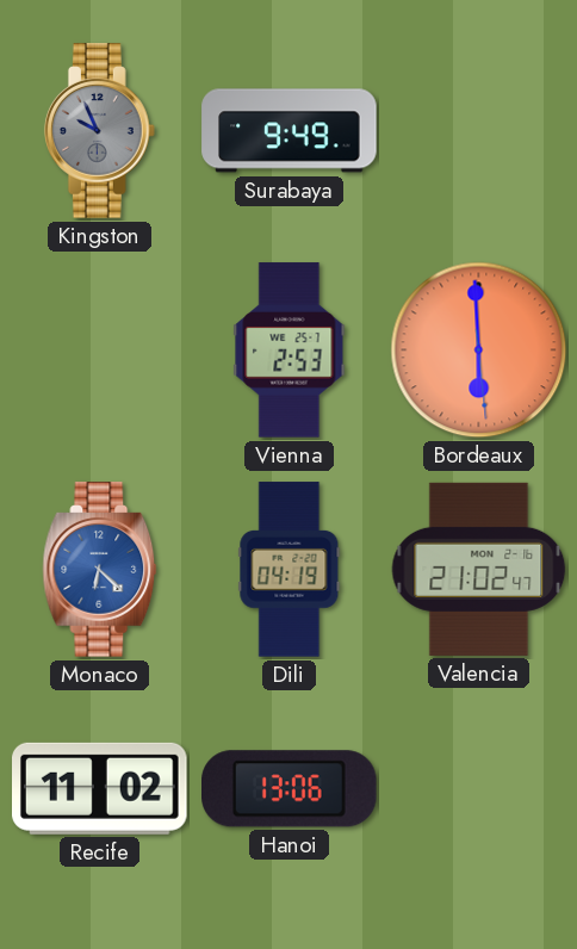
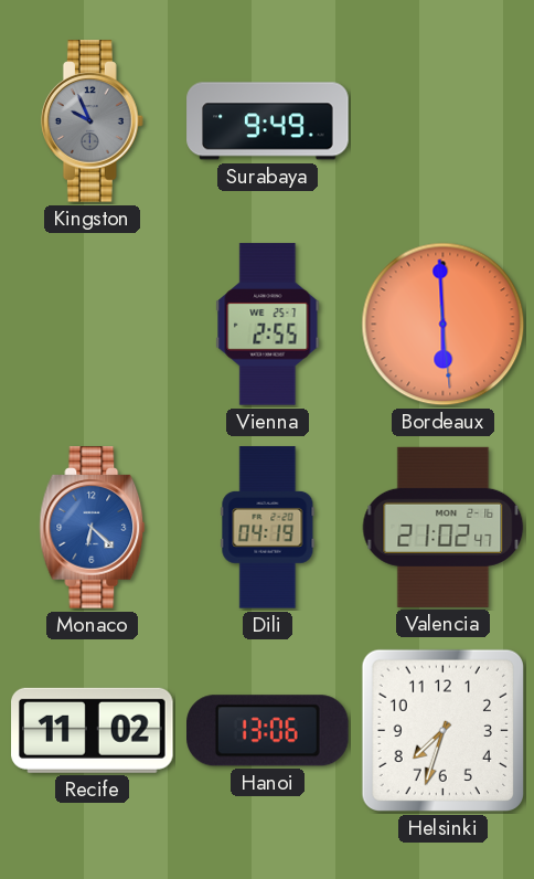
Vienna: 2:53 -> 2:55 (268, 325)
Helsinki: none -> 7:33 (442, 730)
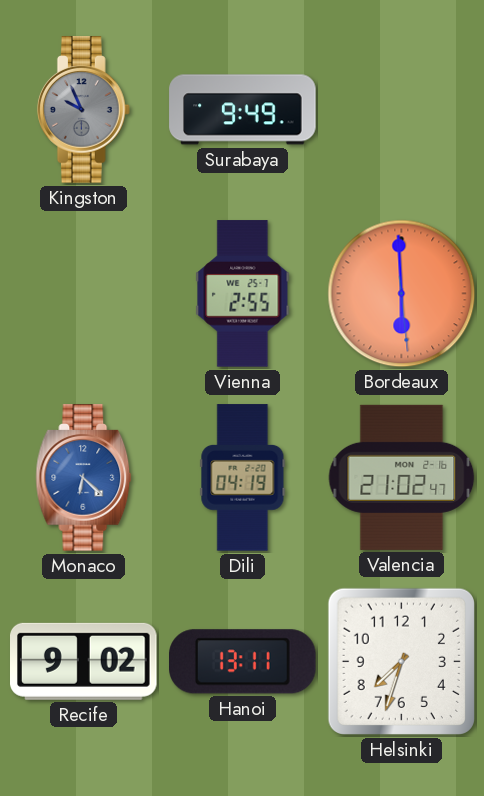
Recife: 11:02 -> 9:02 (84, 661)
Hanoi: 13:06 -> 13:11 (243, 662)
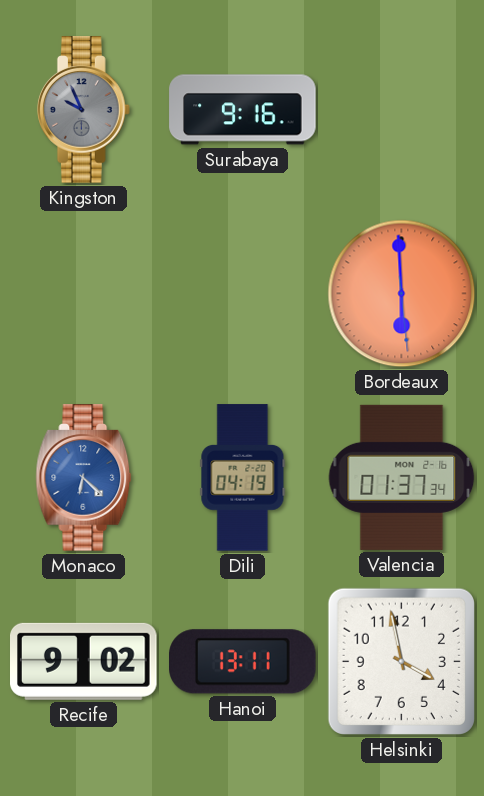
Surabaya: 9:49 -> 9:16 (243, 110)
Vienna: 2:55 -> none (243, 294)
Valencia: 21:02 -> 01:37 (402, 477)
Helsinki: 7:33 -> 3:58 (401, 661)
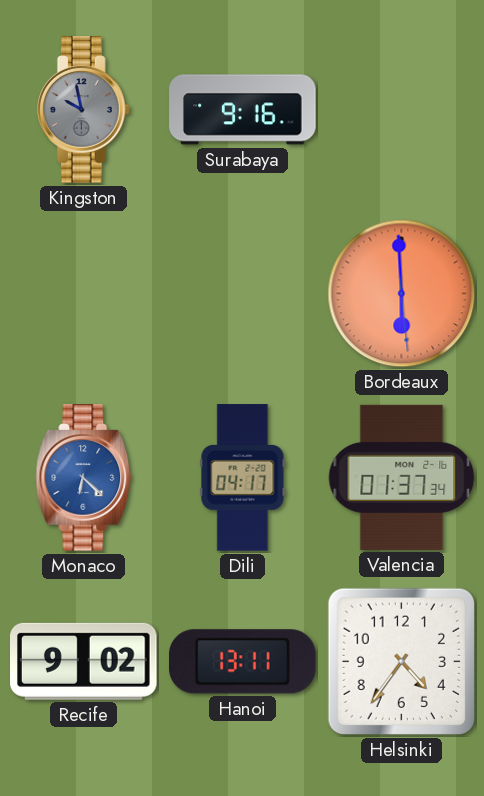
Kingston: 9:56 -> 9:58 (83, 110)
Dili: 04:19 -> 04:17 (243, 478)
Helsinki: 3:58 -> 4:36 (401, 661)
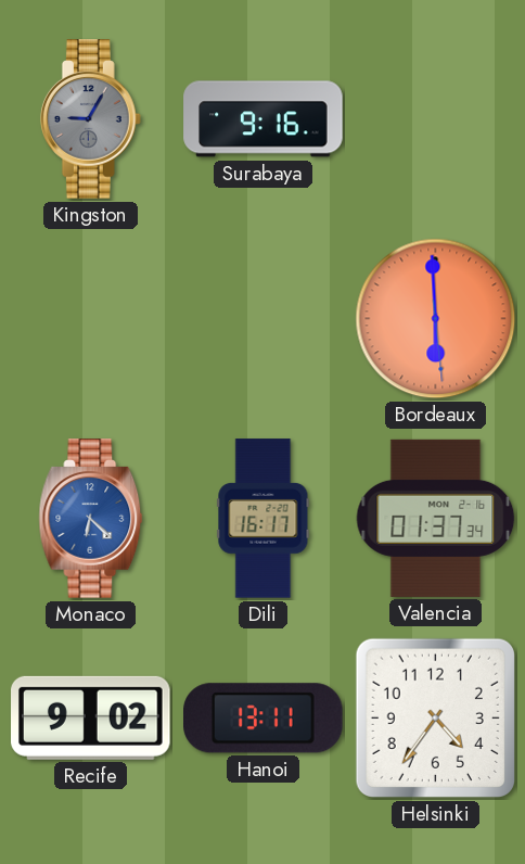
Kingston: 9:58 -> 9:05 (90, 119)
Dili: 04:17 -> 16:17 (264, 519)
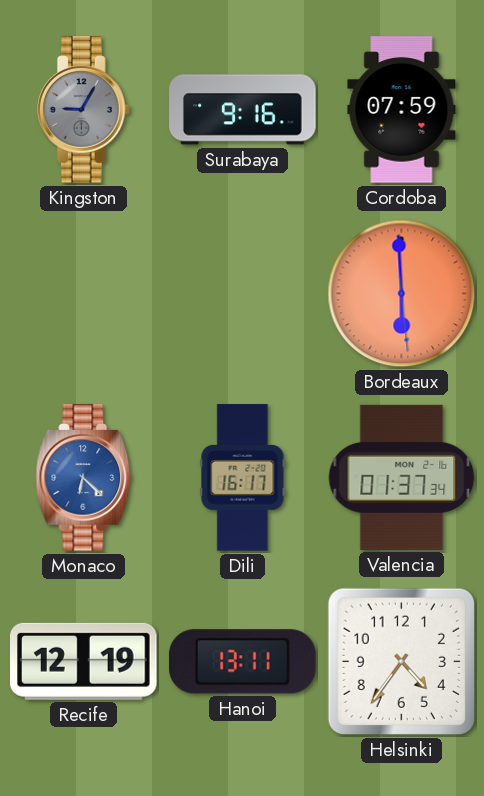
Cordoba: none -> 07:59 (402, 110)
Recife: 9:02 -> 12:19 (84, 661)
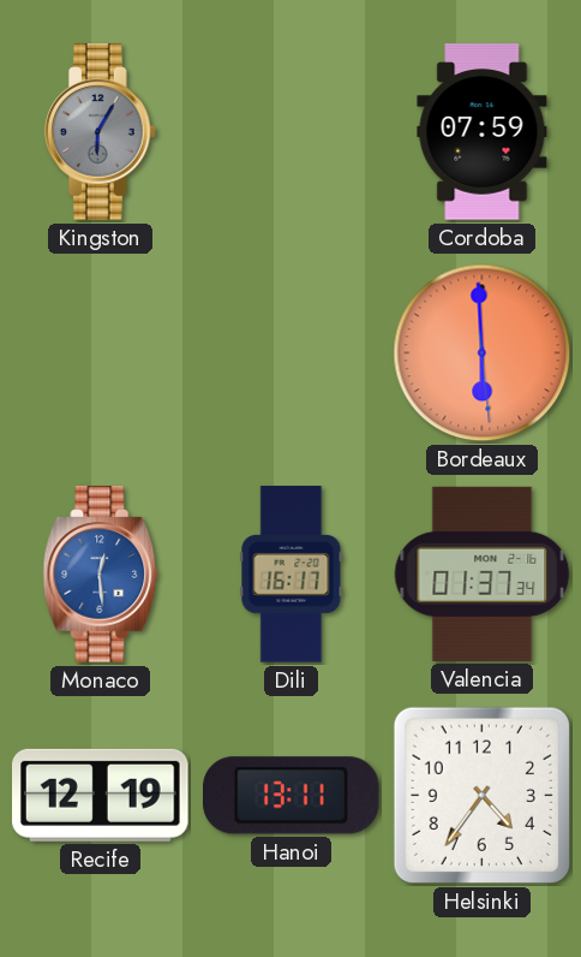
Kingston: 9:05 -> 6:05 (100, 132)
Surabaya: 9:16 -> none (243, 110)
Monaco: 6:22 -> 12:29 (101, 575)
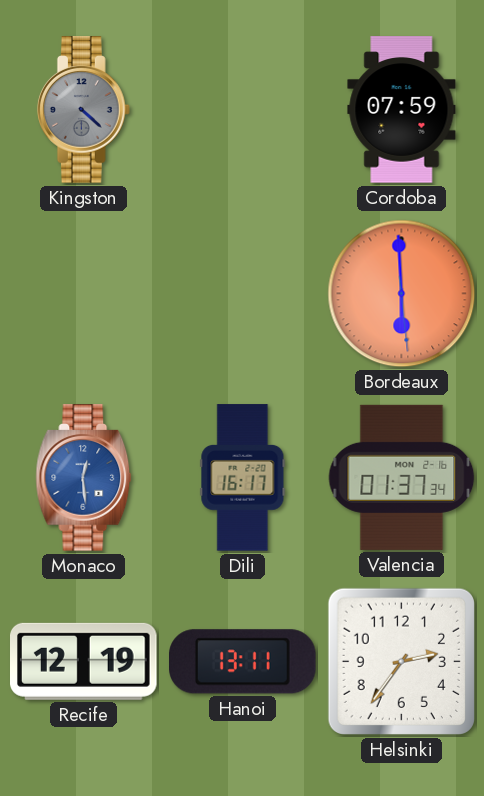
Kingston: 6:05 -> 4:22 (83, 110)
Helsinki: 4:36 -> 2:36 (401, 661)
